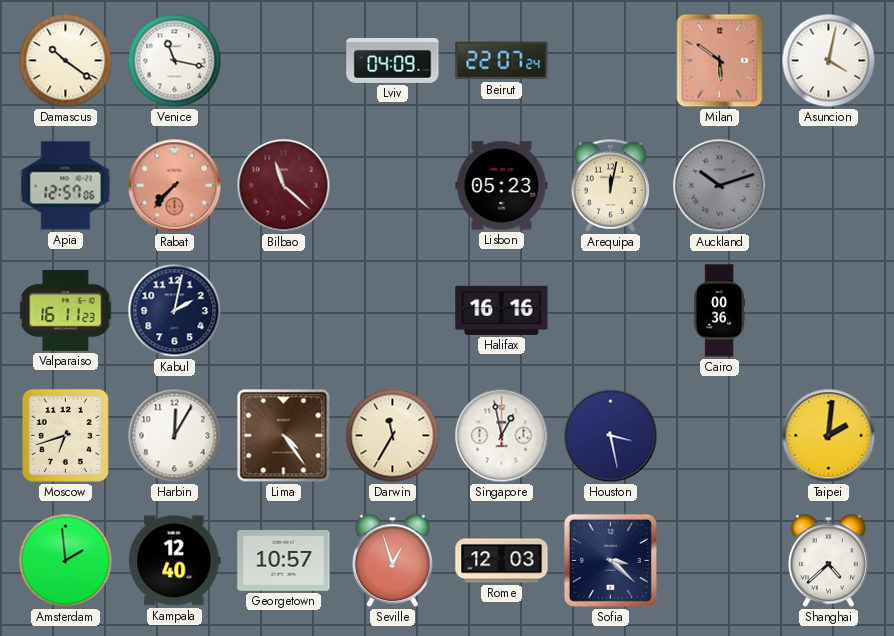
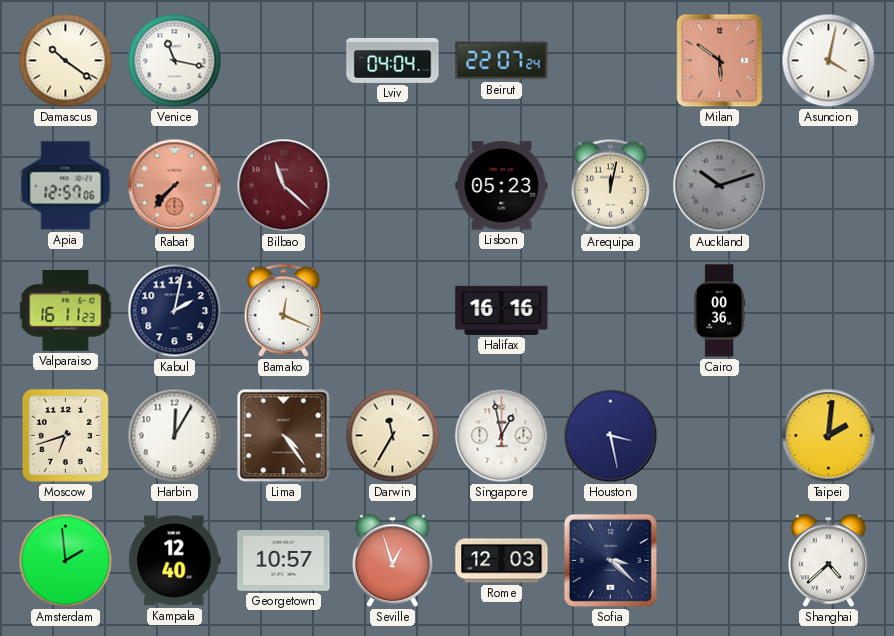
Lviv: 04:09 -> 04:04 (393, 60)
Bamako: none -> 12:19 (284, 310)
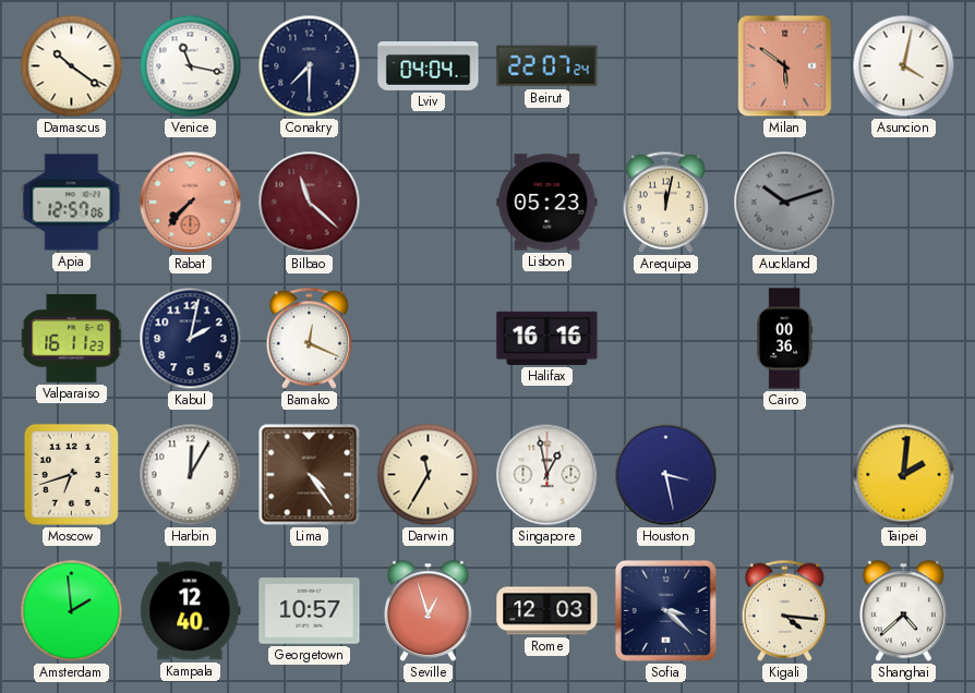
Conakry: none -> 7:30 (310, 66)
Kigali: none -> 4:16 (785, 610)
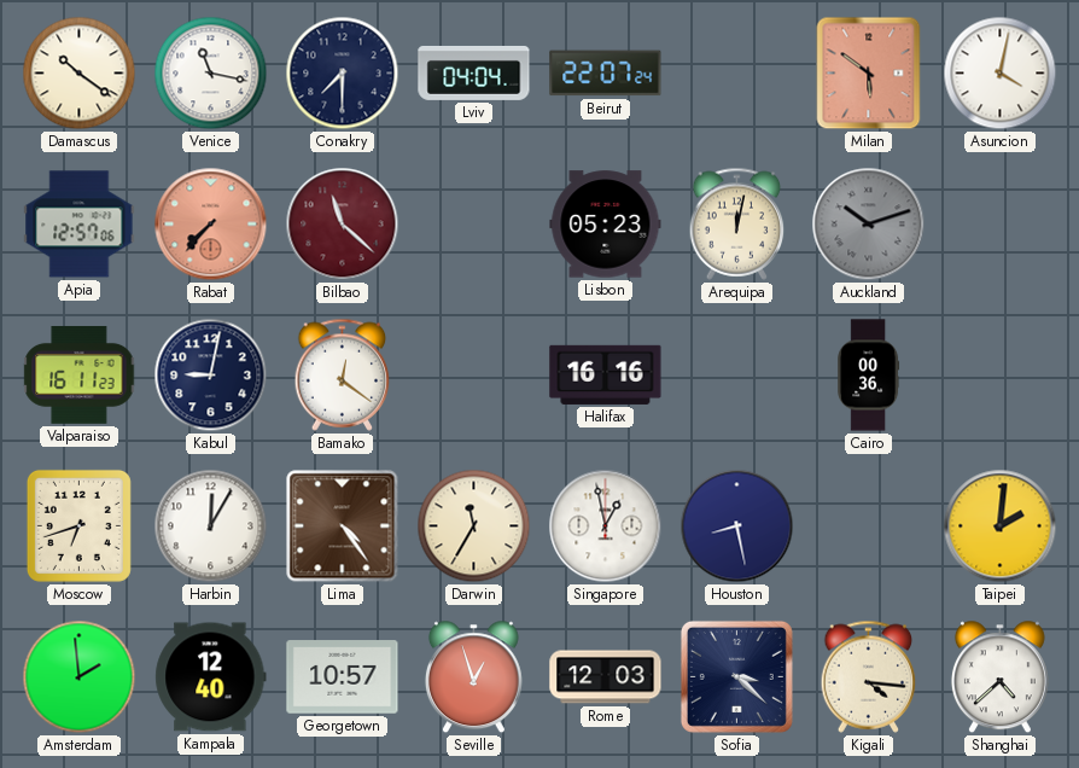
Kabul: 2:02 -> 9:02 (211, 376)
Bamako: 12:19 -> 12:21 (343, 374)
Houston: 3:28 -> 8:28 (737, 526)
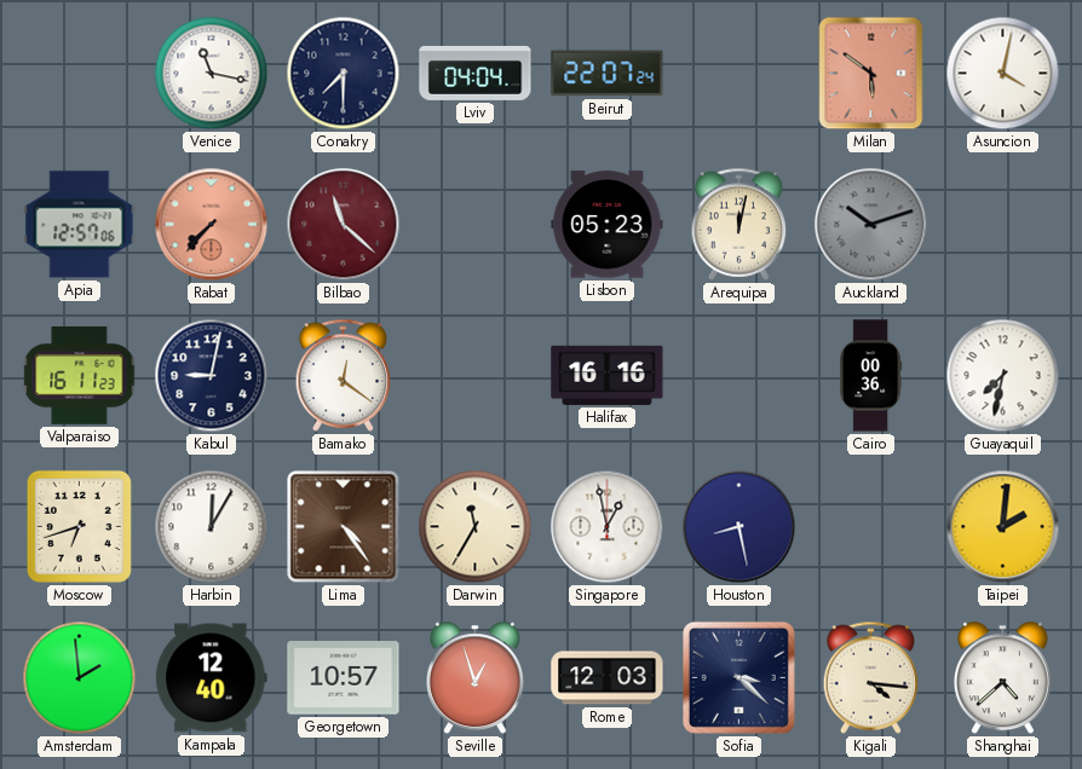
Damascus: 10:21 -> none (80, 74)
Guayaquil: none -> 7:32 (1003, 376)
